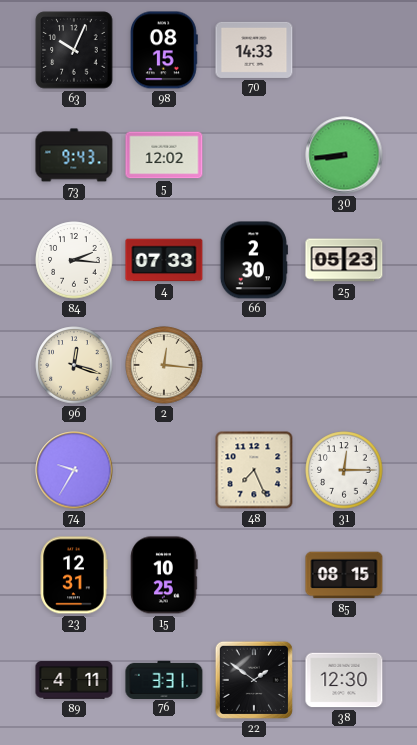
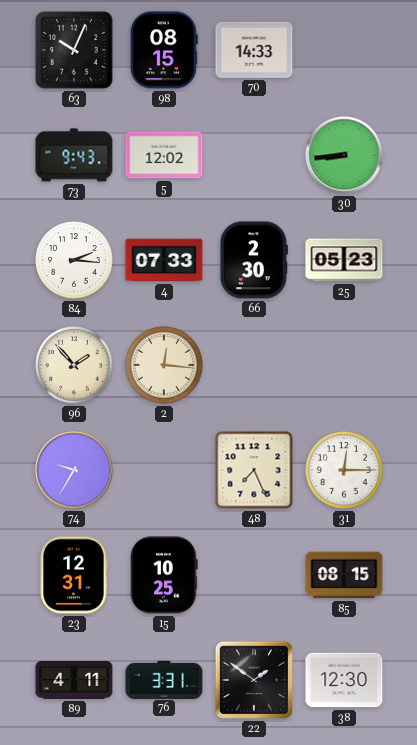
96: 12:18 -> 1:53 (74, 365)
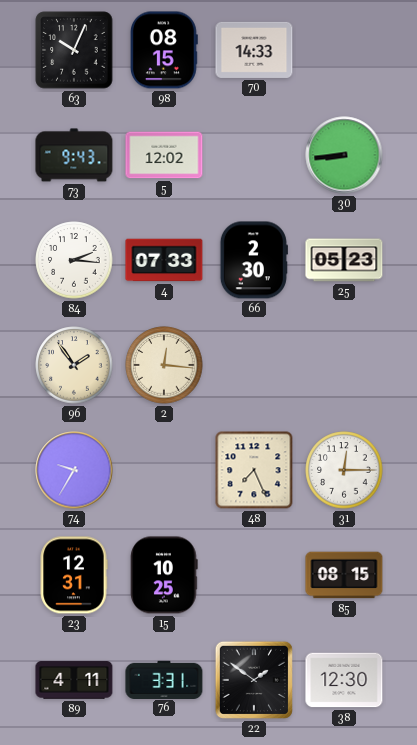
96: 1:53 -> 1:54 (74, 365)
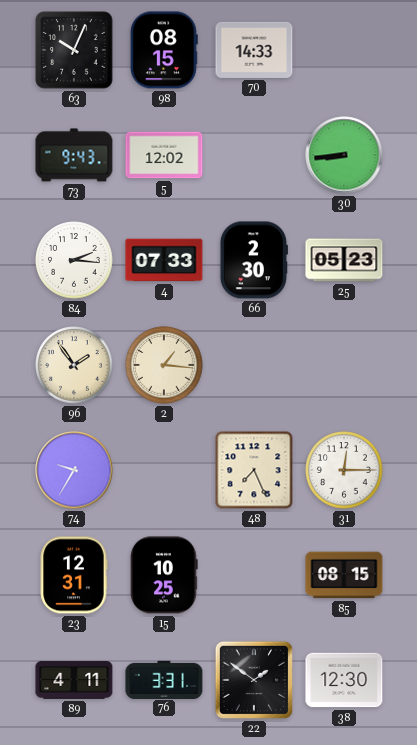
2: 12:16 -> 1:16 (164, 365)
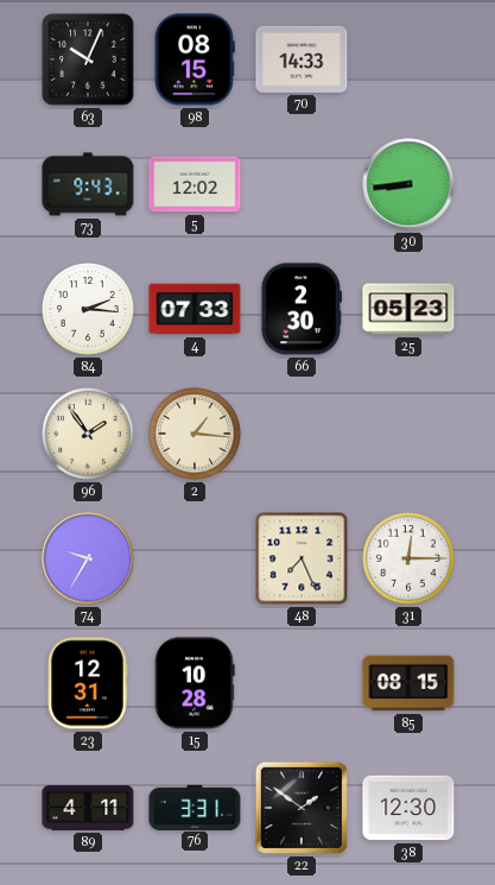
15: 10:25 -> 10:28 (195, 683)
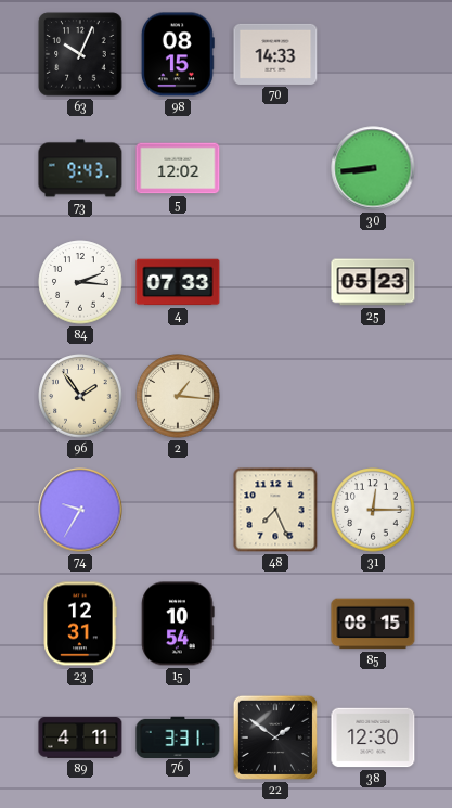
66: 2:30 -> none (302, 309)
15: 10:28 -> 10:54 (178, 624)
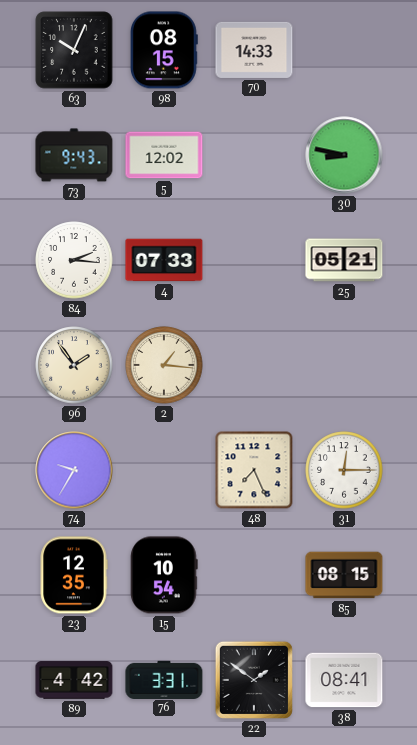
30: 8:44 -> 8:47 (344, 155)
25: 05:23 -> 05:21 (344, 260)
23: 12:31 -> 12:35 (74, 575)
89: 4:11 -> 4:42 (74, 680)
38: 12:30 -> 08:41 (344, 680)
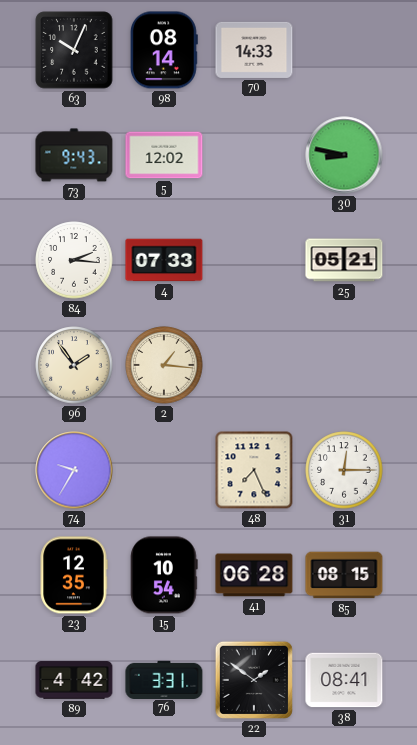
98: 08:15 -> 08:14 (164, 50)
41: none -> 06:28 (254, 575)
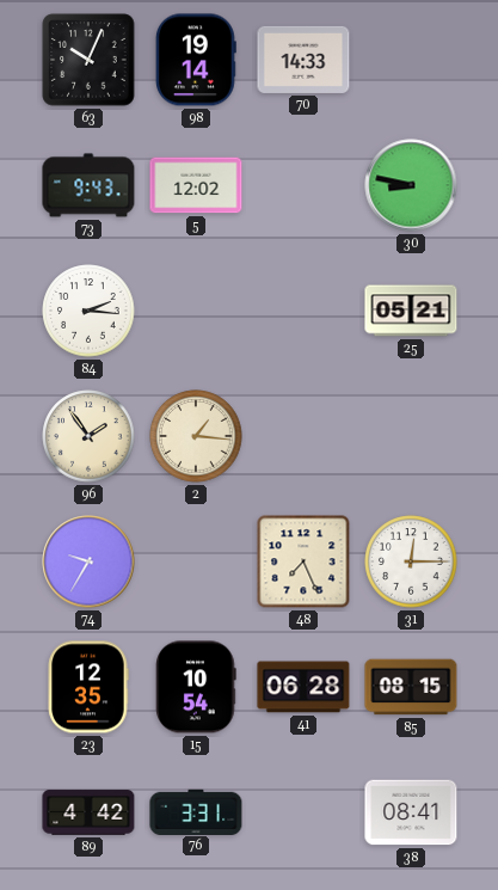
98: 08:14 -> 19:14 (196, 60)
4: 07:33 -> none (164, 260)
22: 1:51 -> none (254, 680)
